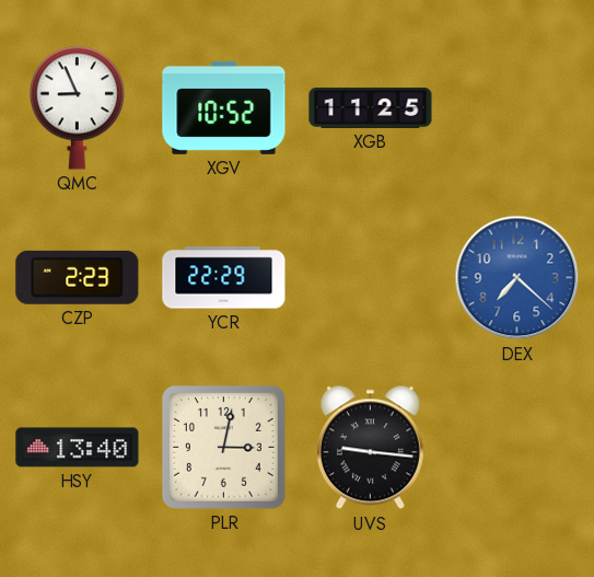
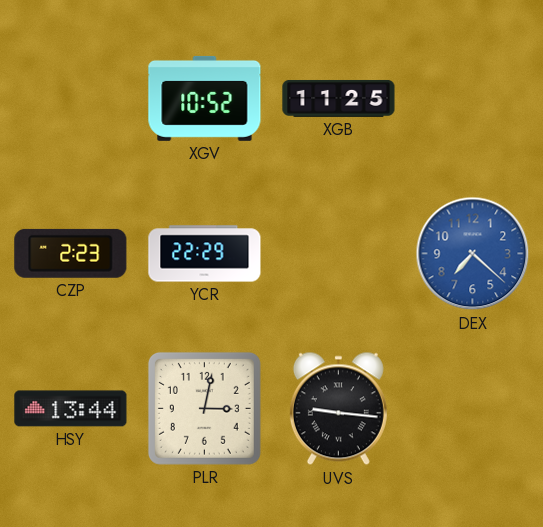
QMC: 8:56 -> none (77, 107)
HSY: 13:40 -> 13:44 (71, 409)
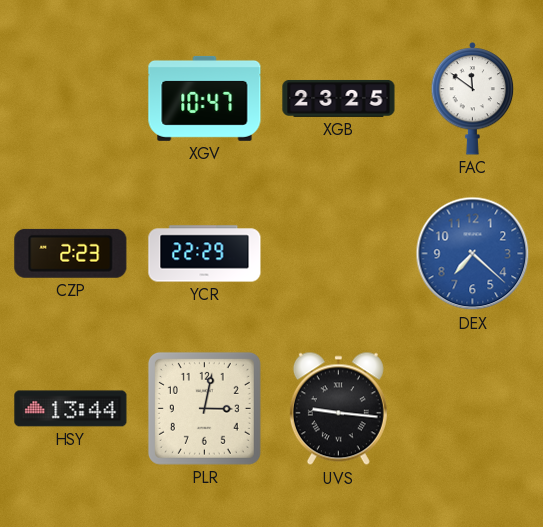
XGV: 10:52 -> 10:47 (205, 98)
XGB: 11:25 -> 23:25 (339, 98)
FAC: none -> 11:51 (473, 98)
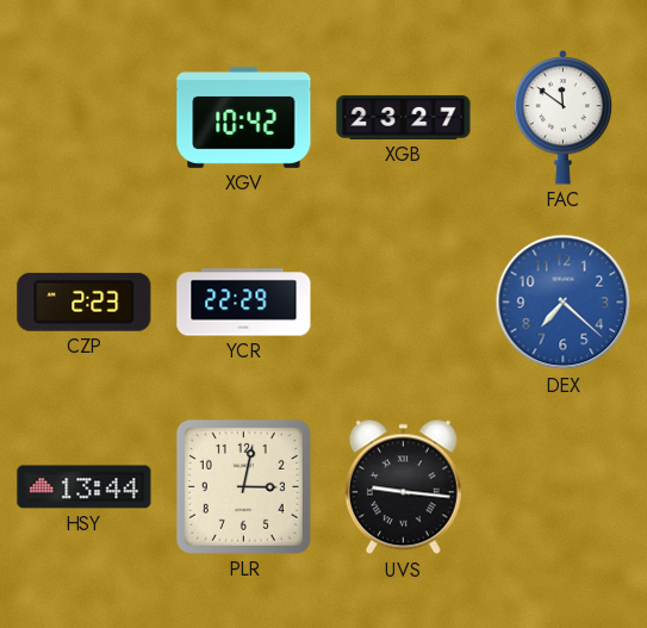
XGV: 10:47 -> 10:42 (244, 117)
XGB: 23:25 -> 23:27 (404, 117)
